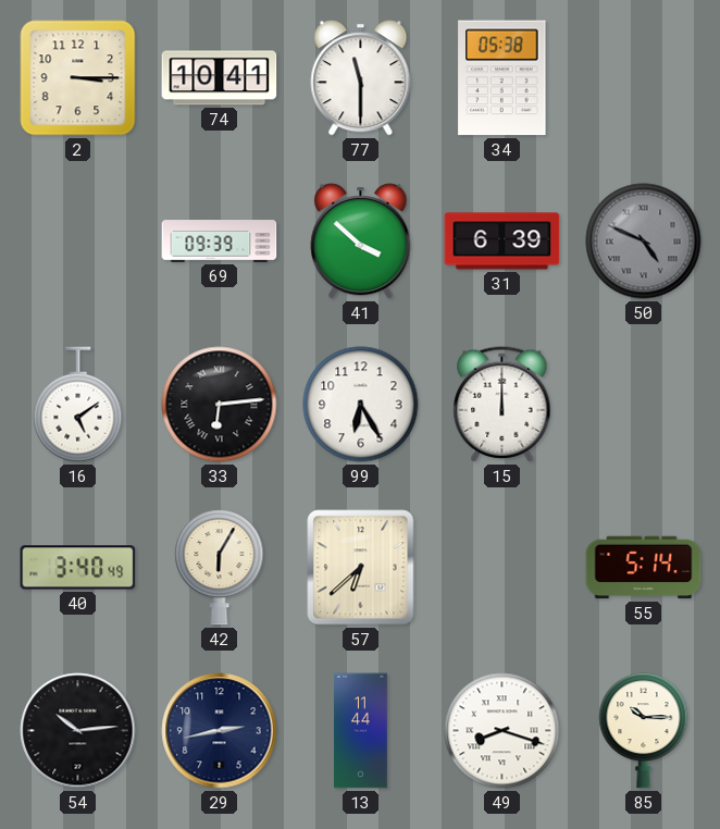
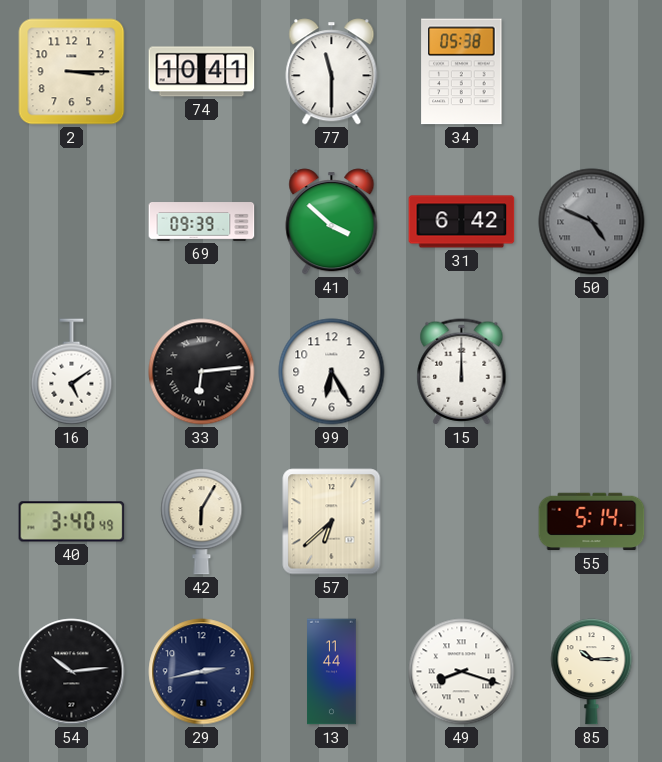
31: 6:39 -> 6:42 (462, 222)
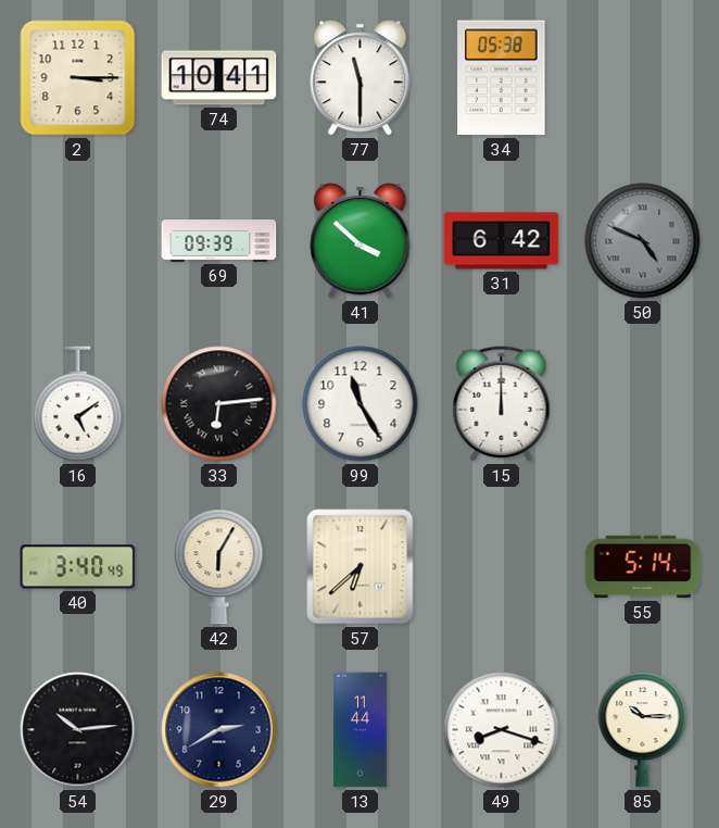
99: 6:25 -> 11:25 (361, 404)
29: 2:43 -> 2:40 (219, 730)
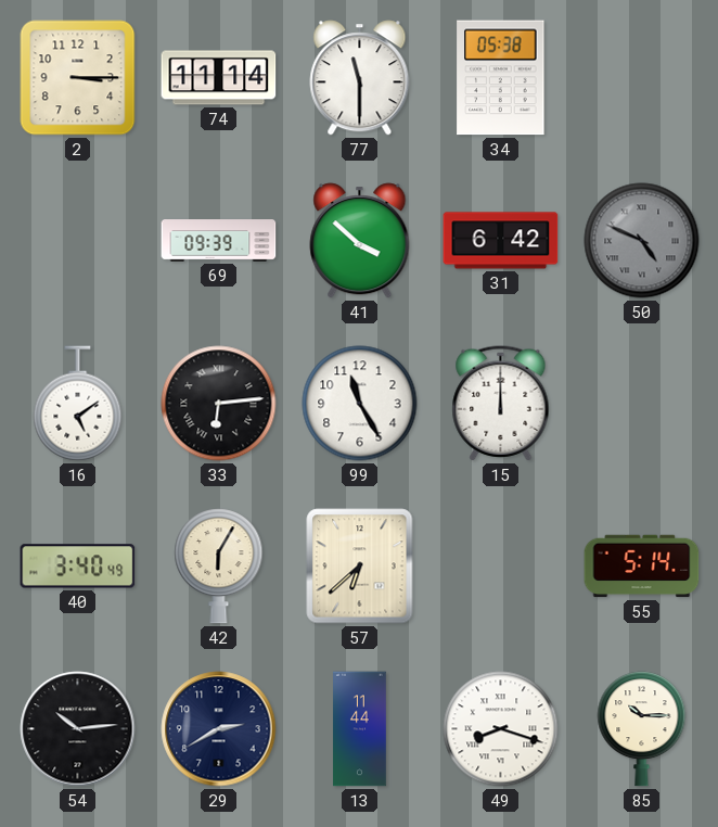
74: 10:41 -> 11:14 (219, 78)
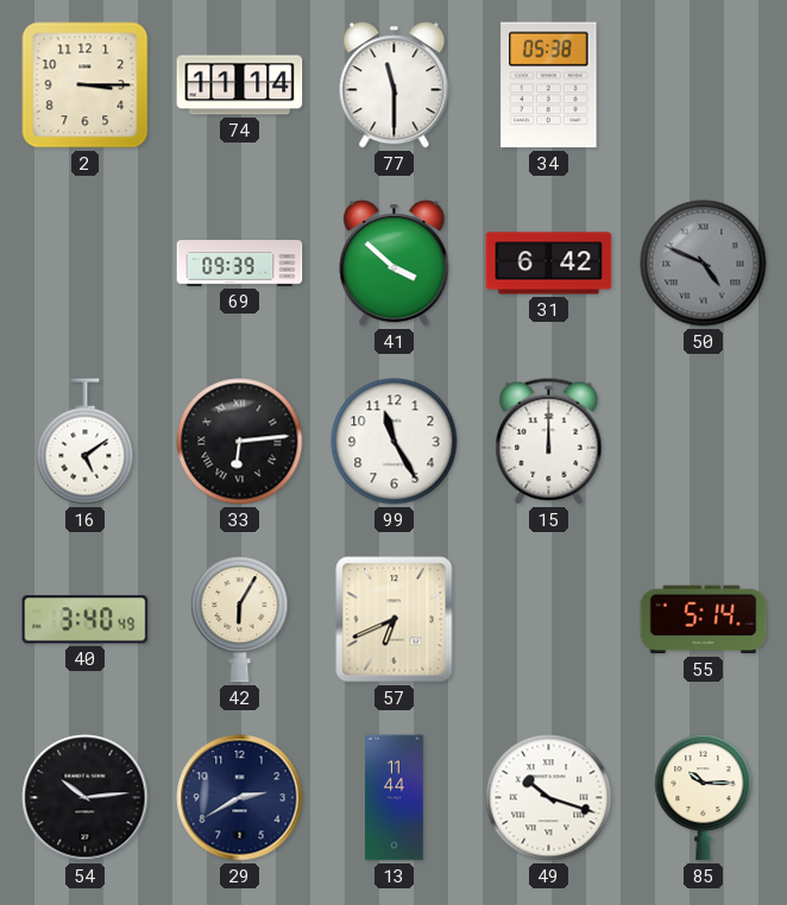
57: 6:38 -> 6:41 (395, 620)
49: 8:18 -> 10:18 (549, 798)
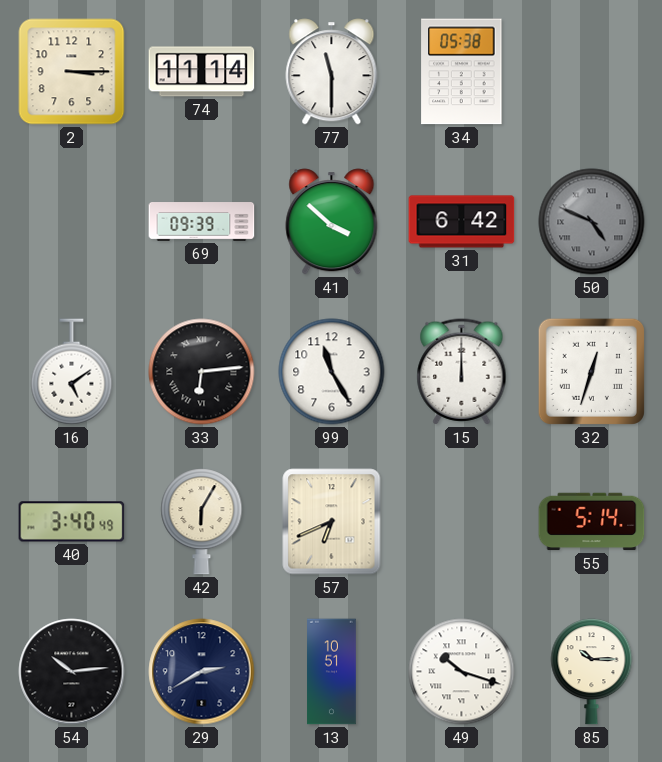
32: none -> 12:33 (591, 371)
13: 11:44 -> 10:51 (332, 672)
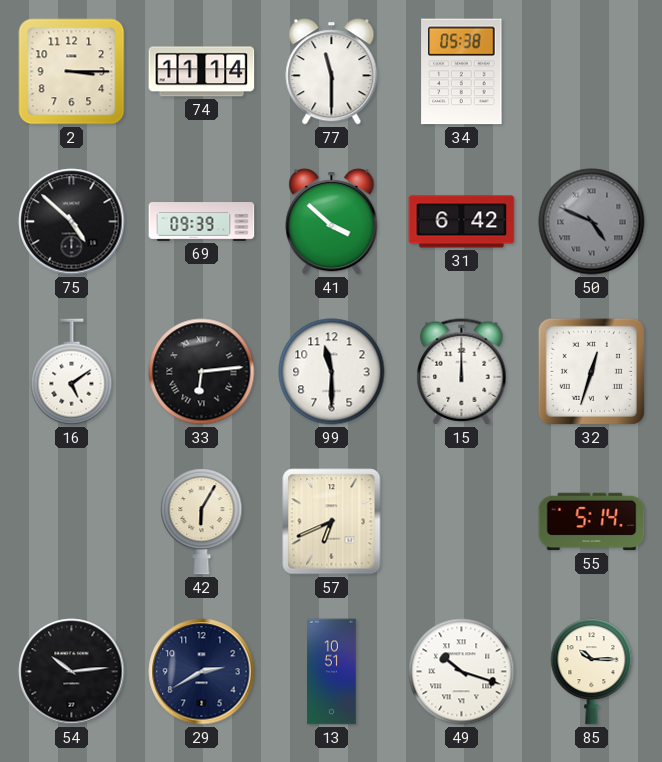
75: none -> 4:52 (72, 222)
99: 11:25 -> 11:30 (332, 372)
40: 3:40 -> none (72, 522)
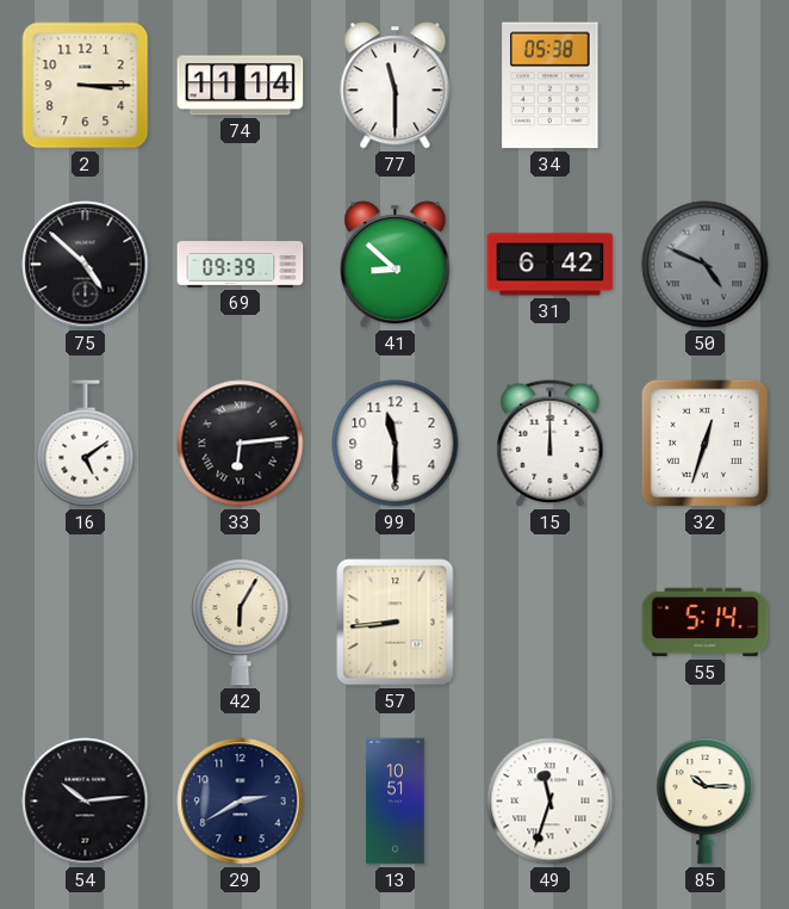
41: 3:52 -> 8:52 (396, 265)
57: 6:41 -> 8:44 (396, 623)
49: 10:18 -> 11:33 (551, 802)
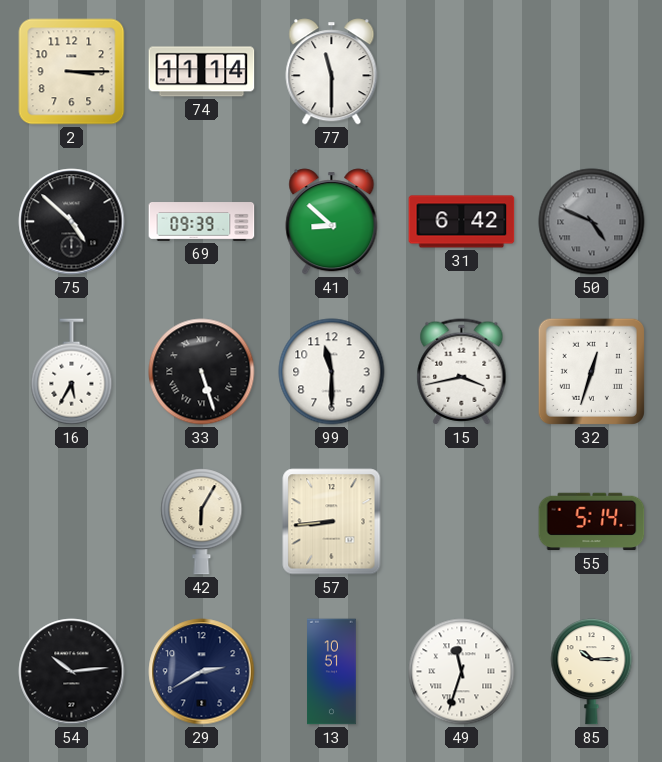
34: 05:38 -> none (551, 86)
16: 5:09 -> 5:35 (72, 372)
33: 6:14 -> 5:27 (202, 372)
15: 12:00 -> 3:43 (462, 372)
